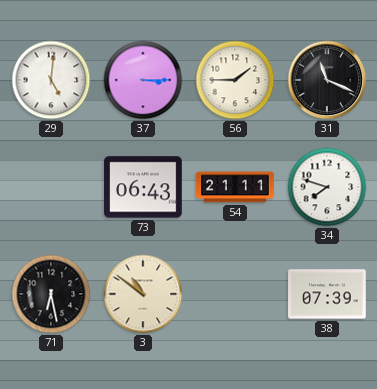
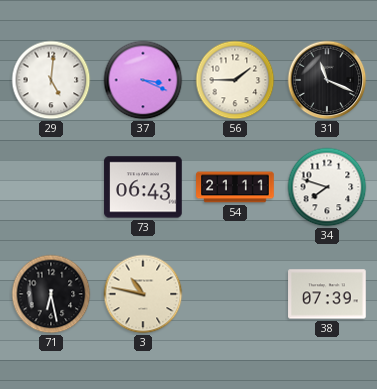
37: 3:15 -> 3:19 (143, 80)
3: 10:51 -> 10:47 (143, 294)
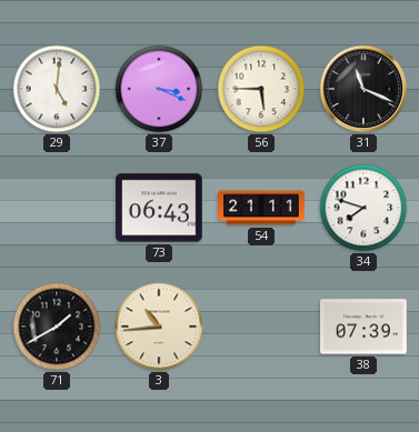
56: 1:45 -> 5:45 (261, 89)
71: 6:28 -> 1:40 (57, 326)
3: 10:47 -> 10:44 (159, 326)
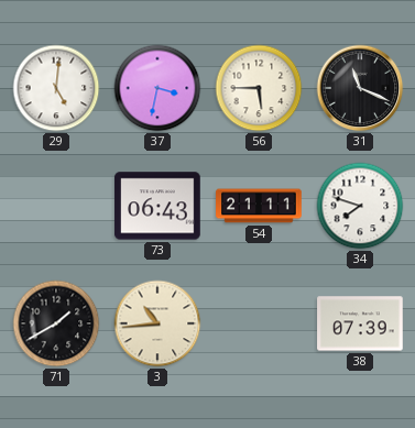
37: 3:19 -> 3:32 (157, 88)
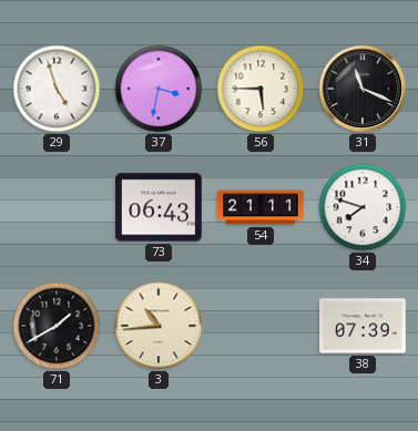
29: 5:01 -> 4:57 (57, 89)
